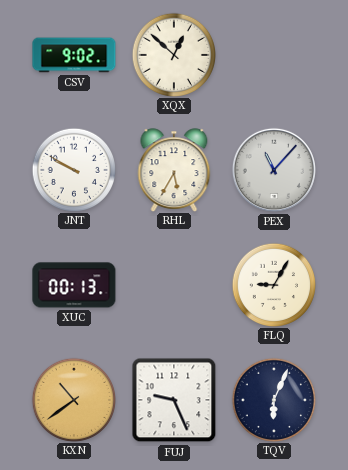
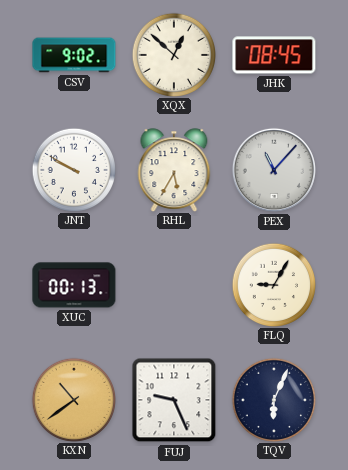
JHK: none -> 08:45 (274, 55)
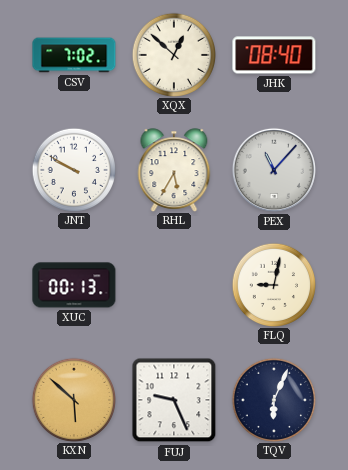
CSV: 9:02 -> 7:02 (74, 55)
JHK: 08:45 -> 08:40 (274, 55)
FLQ: 9:05 -> 9:02 (273, 284)
KXN: 10:39 -> 5:52 (73, 399)
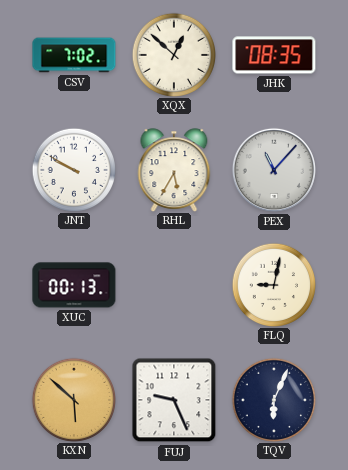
JHK: 08:40 -> 08:35 (274, 55)
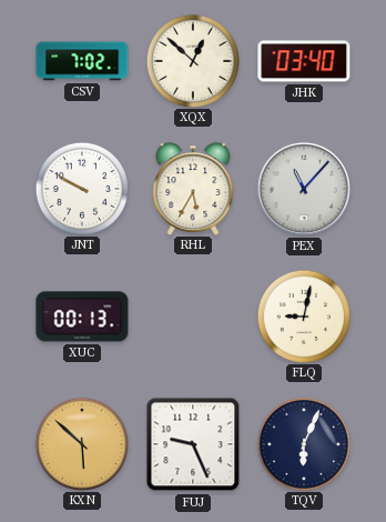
JHK: 08:35 -> 03:40 (304, 61)
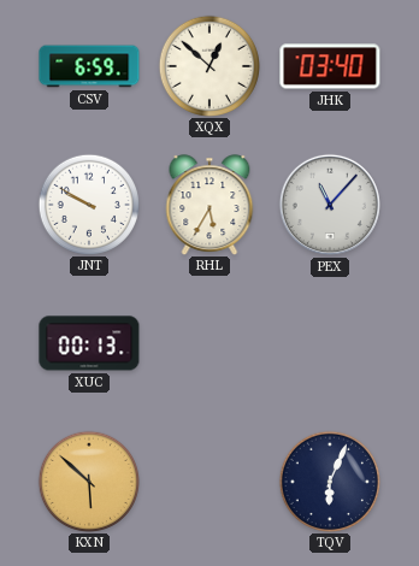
CSV: 7:02 -> 6:59 (89, 66)
FLQ: 9:02 -> none (303, 315)
FUJ: 9:26 -> none (193, 444)
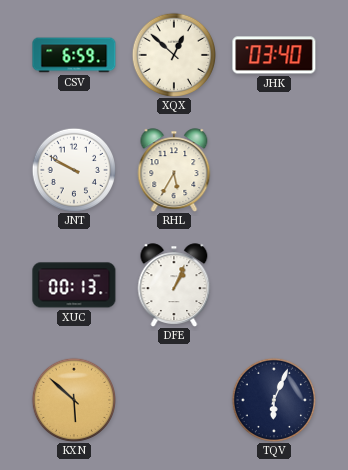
PEX: 11:07 -> none (330, 205)
DFE: none -> 1:04 (174, 285)
